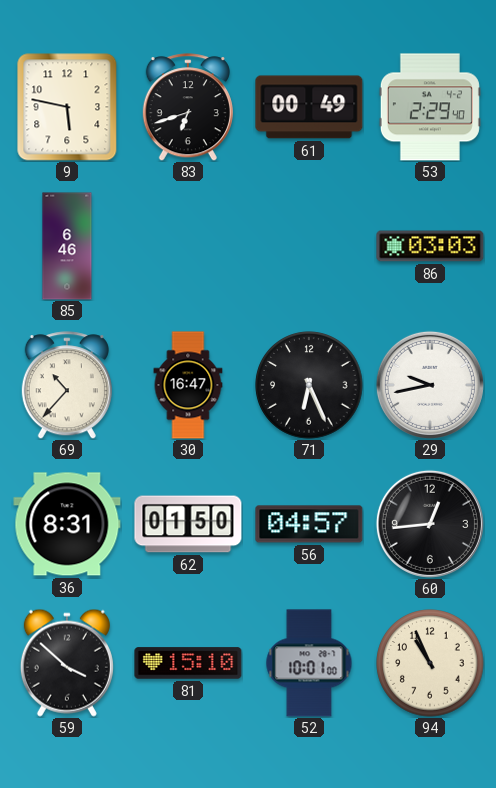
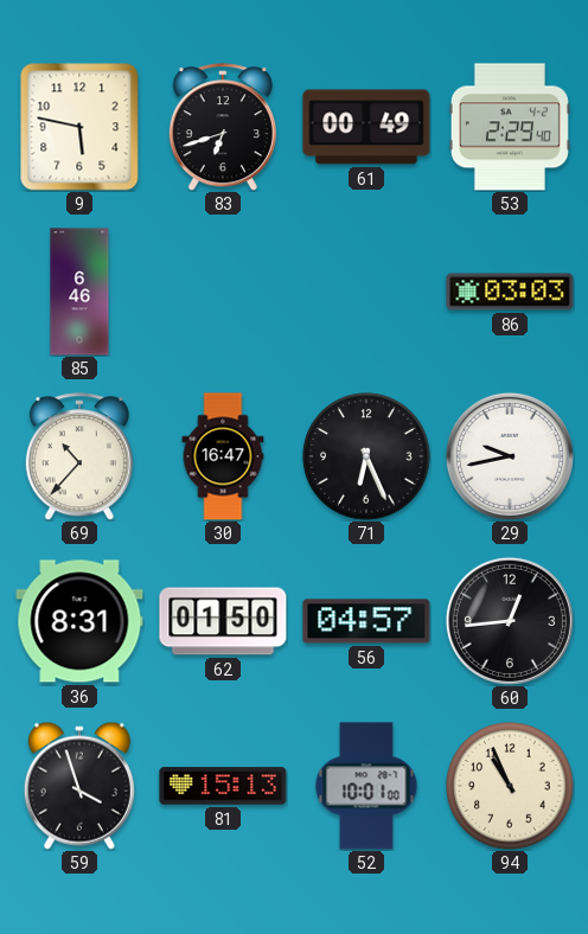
59: 3:52 -> 3:57 (79, 786)
81: 15:10 -> 15:13 (223, 786)
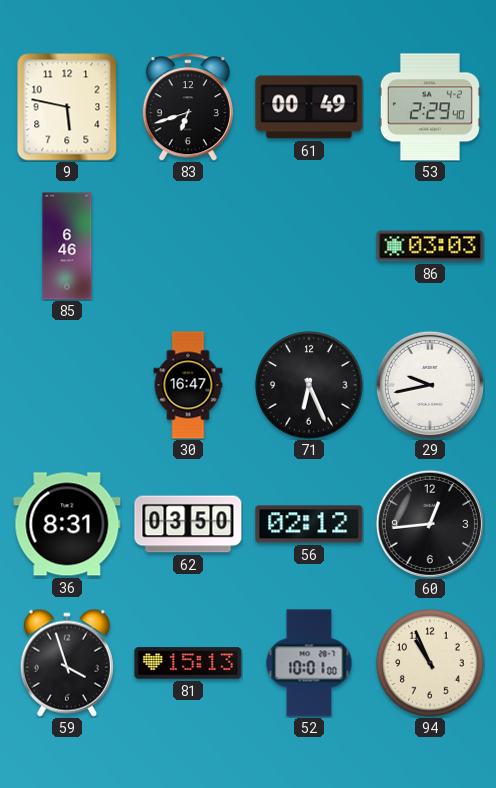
69: 10:37 -> none (79, 456)
62: 01:50 -> 03:50 (188, 524)
56: 04:57 -> 02:12 (309, 524)
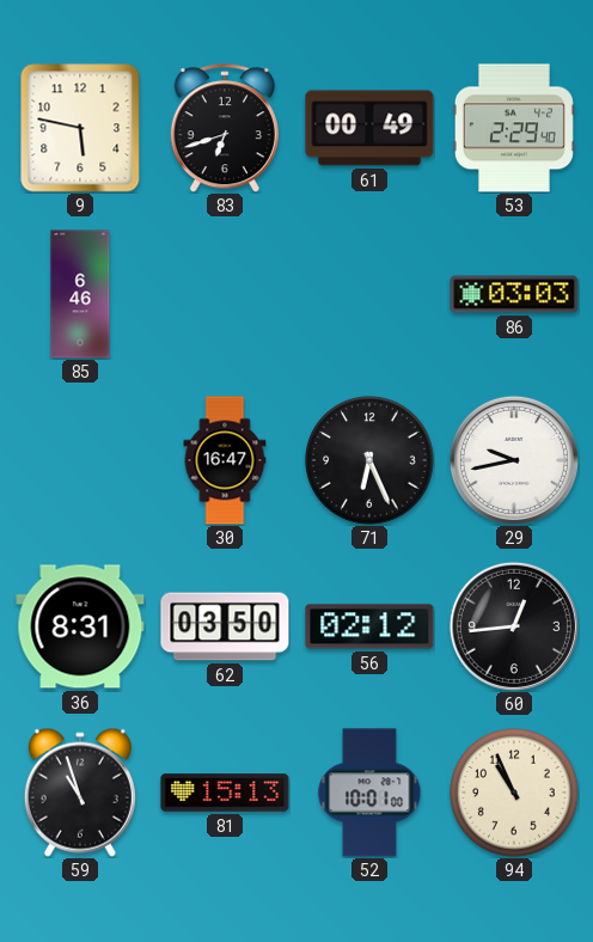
59: 3:57 -> 10:57 (80, 793)
